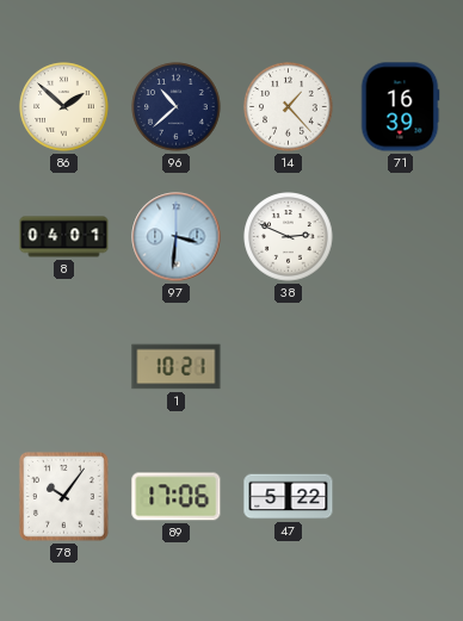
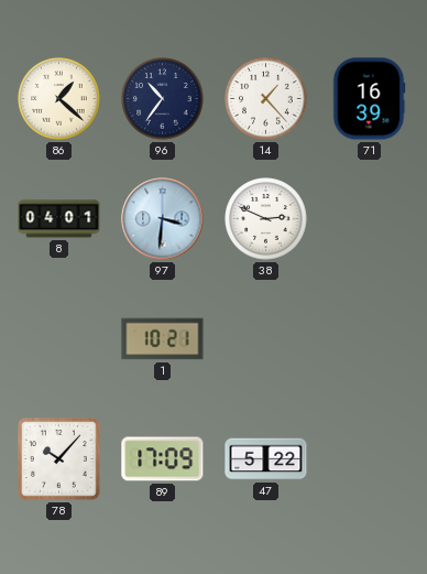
86: 1:52 -> 1:22 (59, 99)
96: 10:38 -> 10:36 (163, 99)
78: 10:06 -> 10:07 (58, 458)
89: 17:06 -> 17:09 (163, 459)
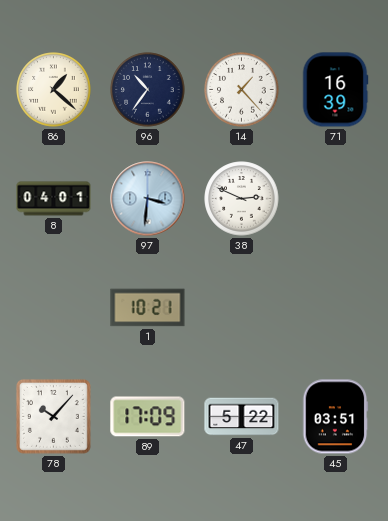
45: none -> 03:51 (335, 417)
